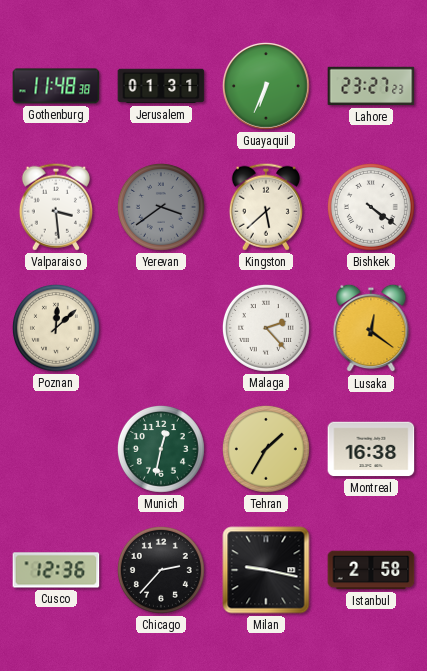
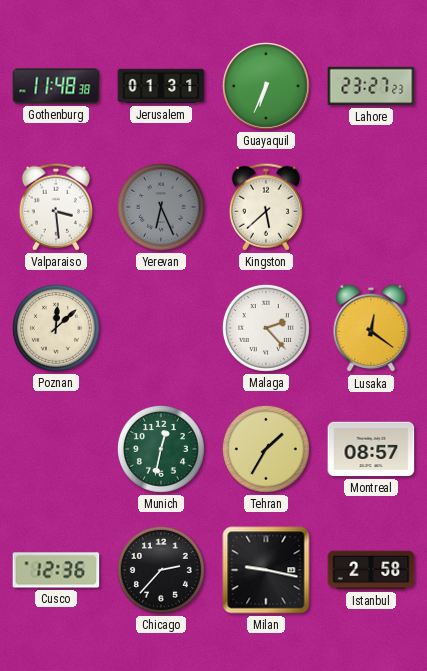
Yerevan: 3:39 -> 6:26 (161, 207)
Bishkek: 4:21 -> none (371, 207)
Montreal: 16:38 -> 08:57 (371, 449)
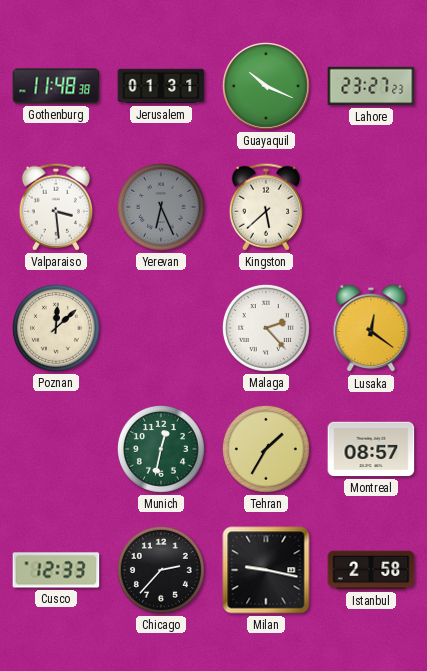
Guayaquil: 6:34 -> 10:19 (266, 86)
Cusco: 12:36 -> 12:33 (56, 570)
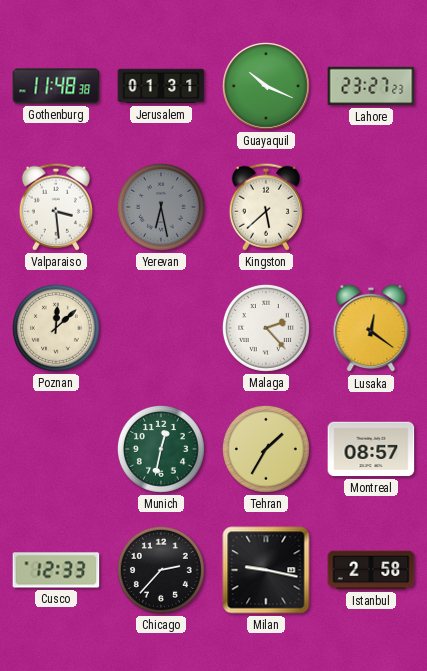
Yerevan: 6:26 -> 6:28 (161, 207)
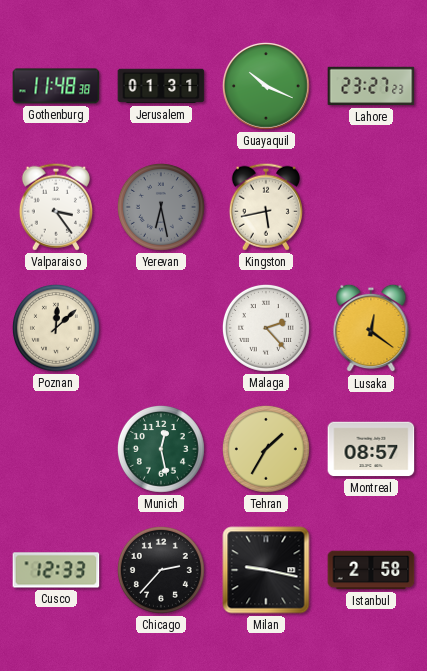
Valparaiso: 3:29 -> 3:24 (56, 207)
Kingston: 5:38 -> 5:43 (266, 207)
Munich: 12:32 -> 12:28 (161, 449)
